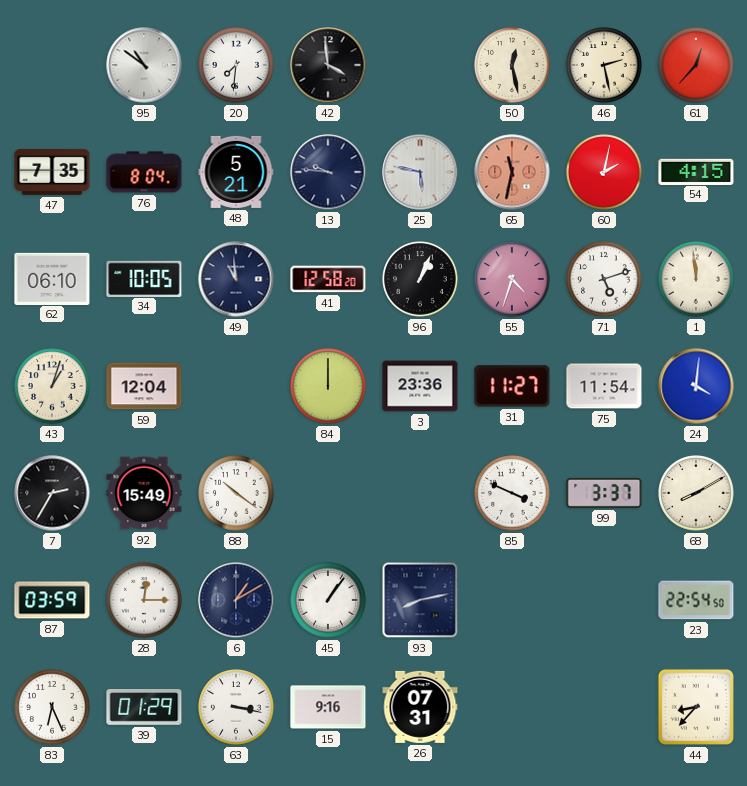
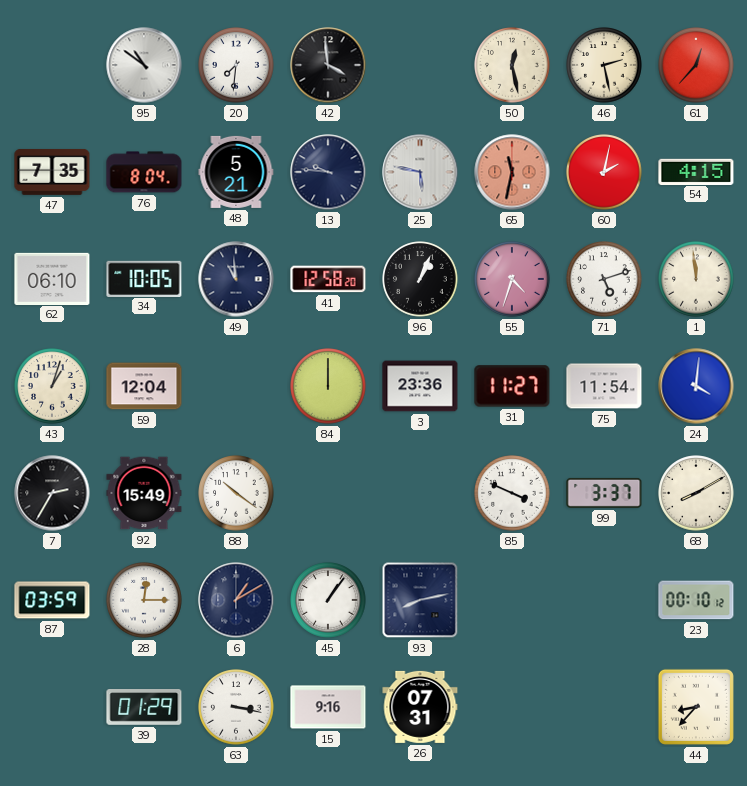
23: 22:54 -> 00:10 (696, 600)
83: 6:26 -> none (52, 707)
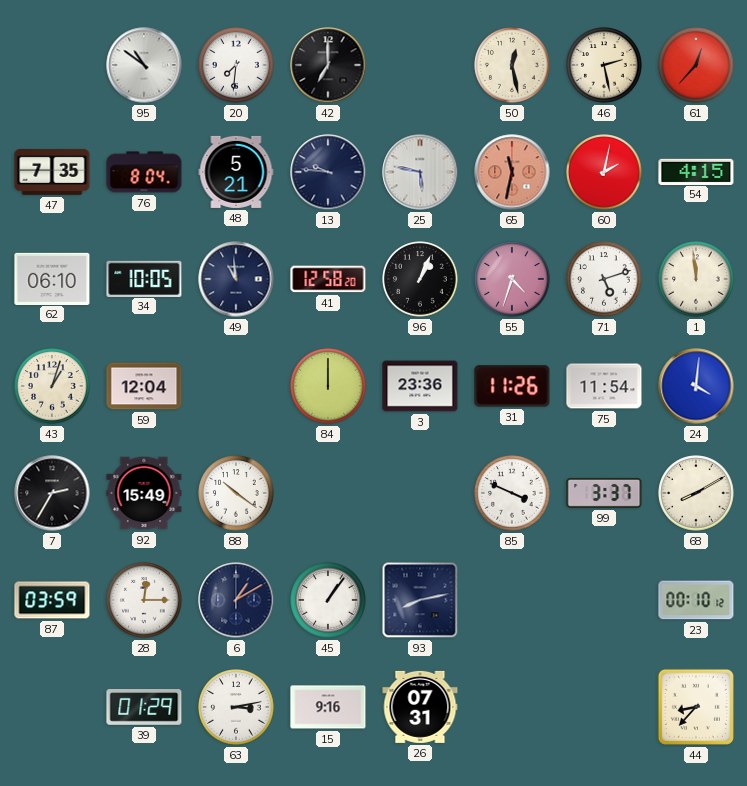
42: 3:59 -> 7:00 (328, 65)
31: 11:27 -> 11:26 (512, 386)
63: 3:17 -> 3:13 (236, 707)
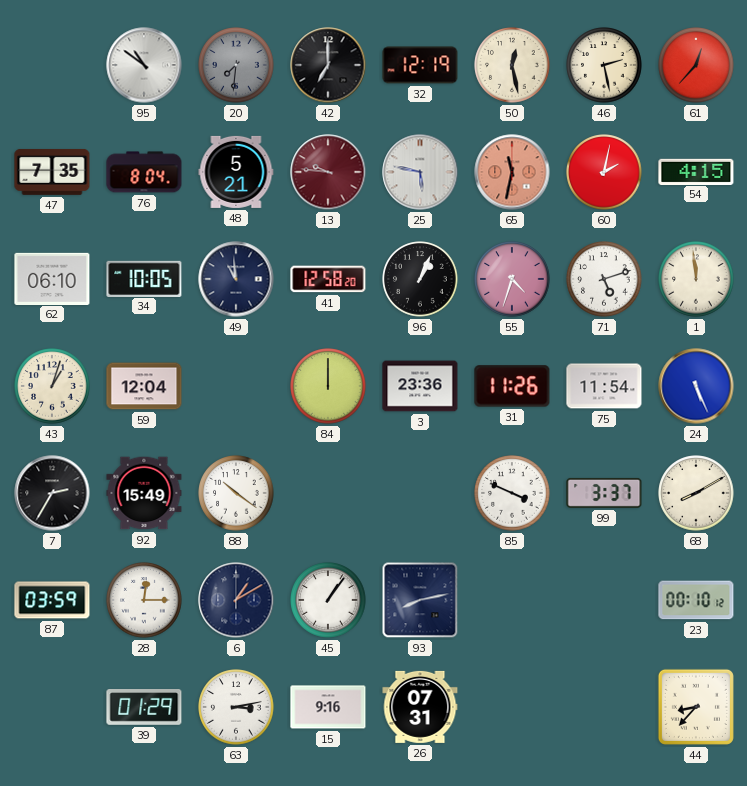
20 dial: white -> grey (236, 65)
32: none -> 12:19 (420, 65)
13 dial: navy -> burgundy (328, 172)
24: 4:01 -> 5:26 (696, 386)
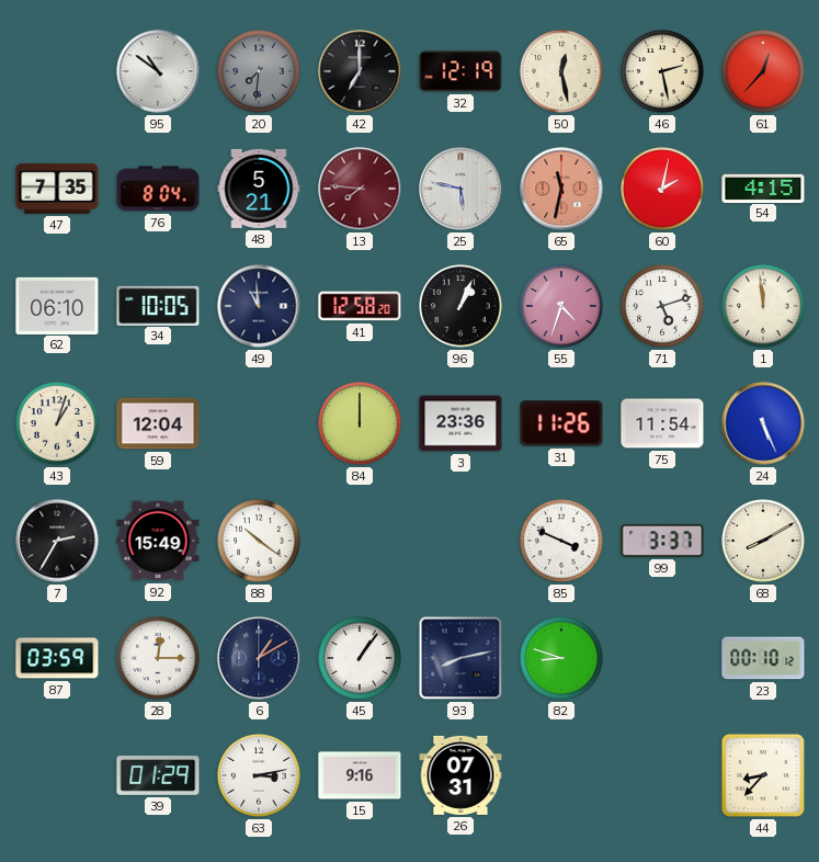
13: 9:46 -> 7:46 (360, 189)
82: none -> 8:48 (561, 658)
